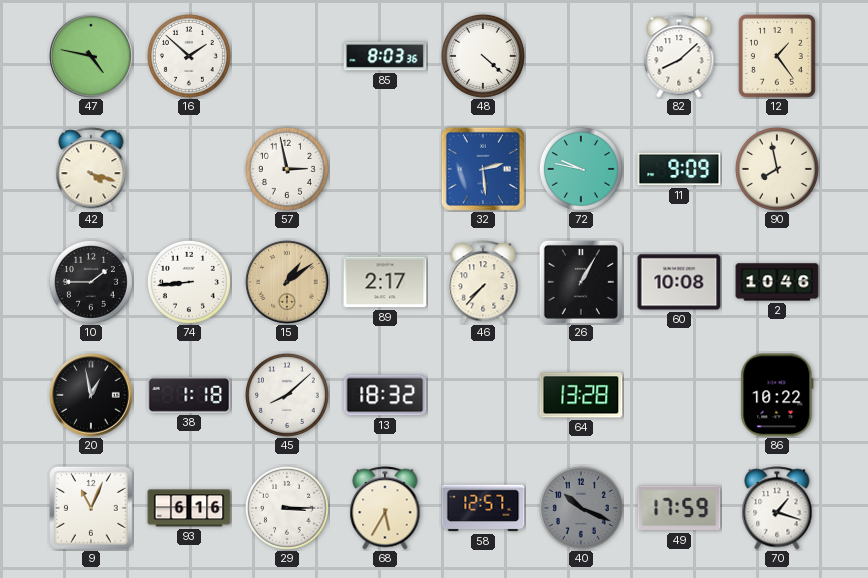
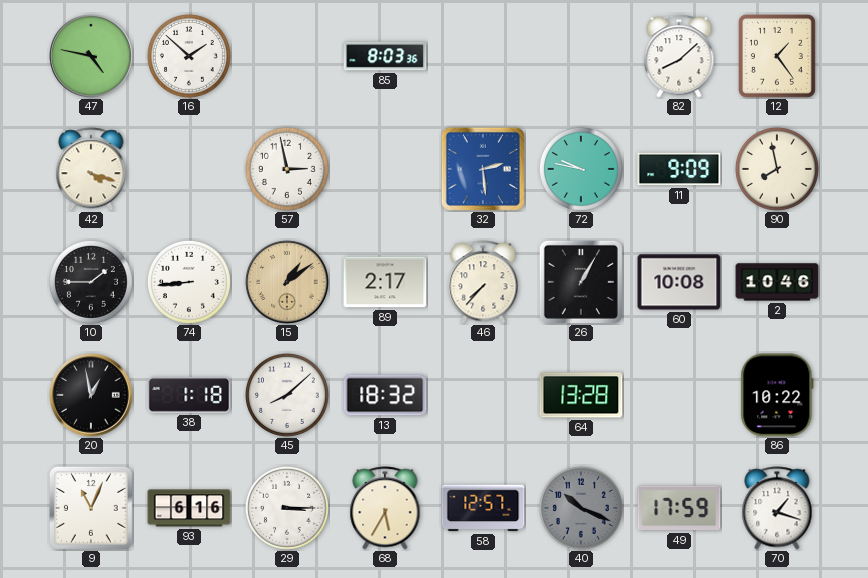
48: 4:22 -> none (483, 56)
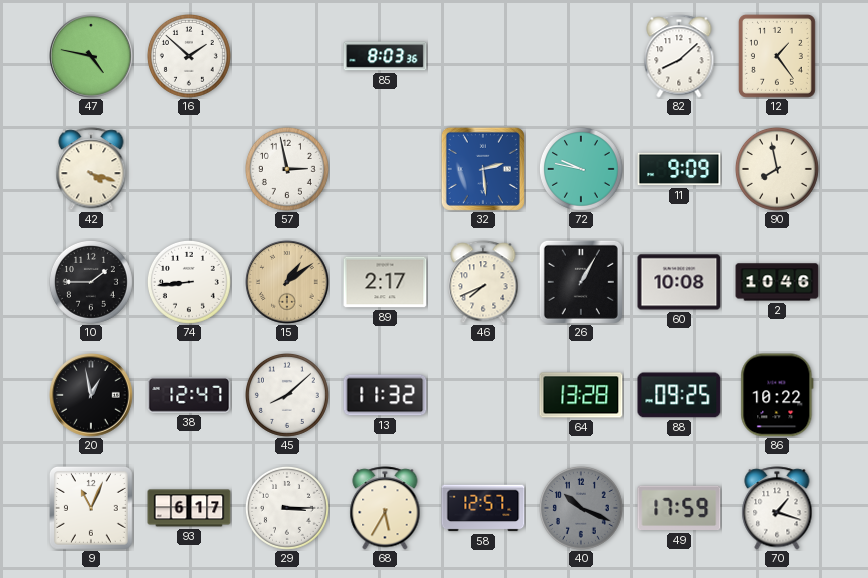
46: 7:37 -> 7:41 (483, 282)
38: 1:18 -> 12:47 (189, 395)
13: 18:32 -> 11:32 (385, 395)
88: none -> 09:25 (679, 395)
93: 6:16 -> 6:17 (189, 508)
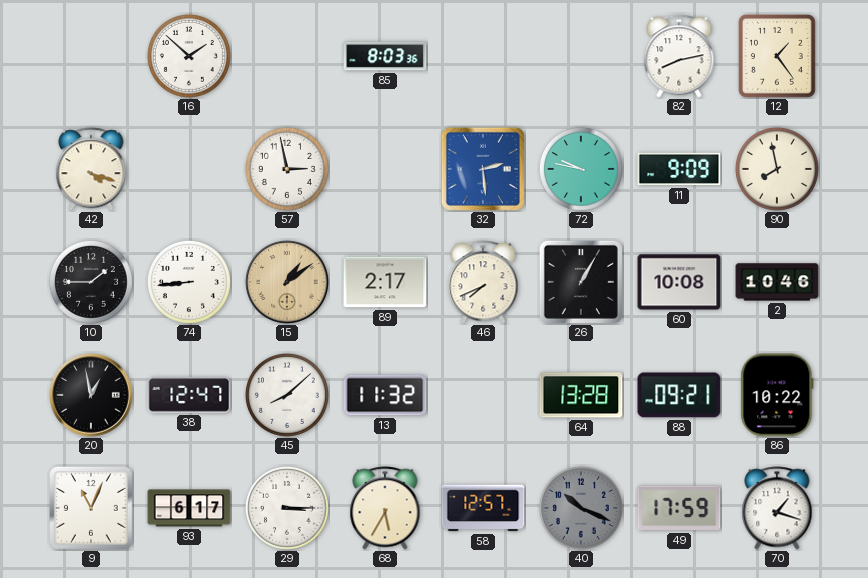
47: 4:47 -> none (91, 56)
82: 8:08 -> 8:13 (679, 56)
88: 09:25 -> 09:21 (679, 395)
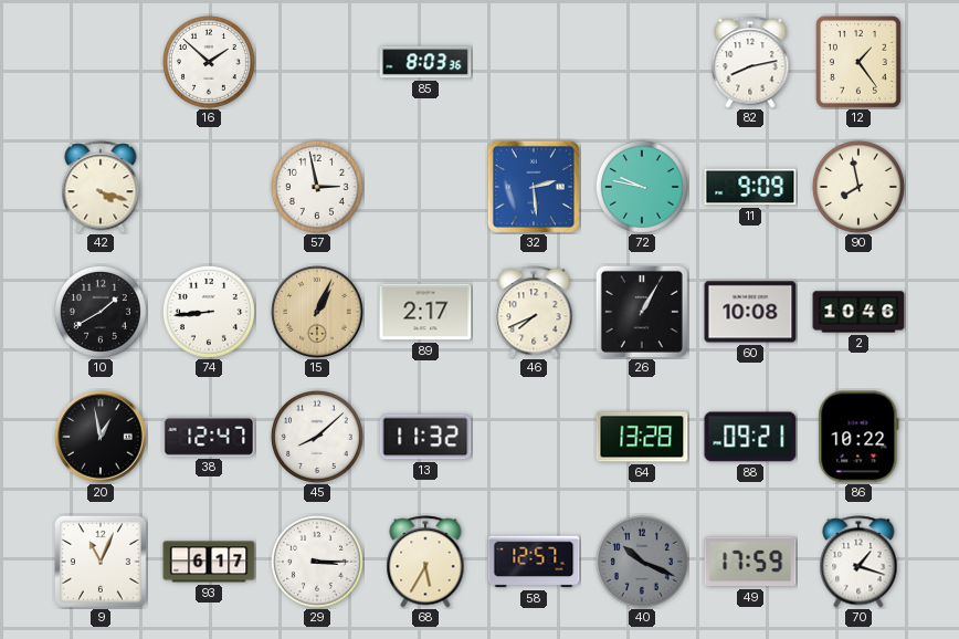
10: 1:45 -> 1:40 (101, 312)
15: 1:09 -> 1:04 (317, 312)
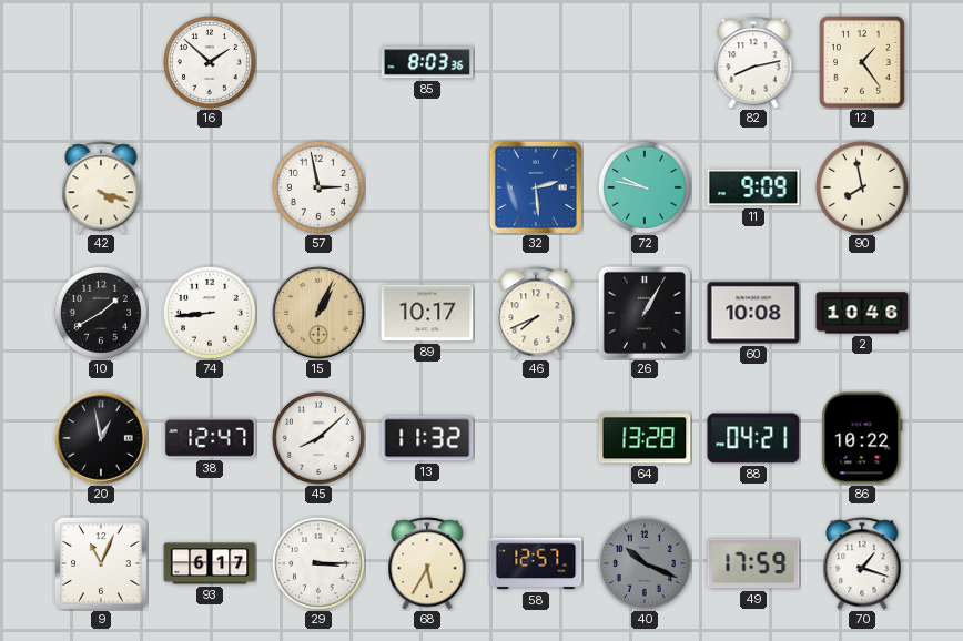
89: 2:17 -> 10:17 (427, 313)
88: 09:21 -> 04:21 (753, 438)
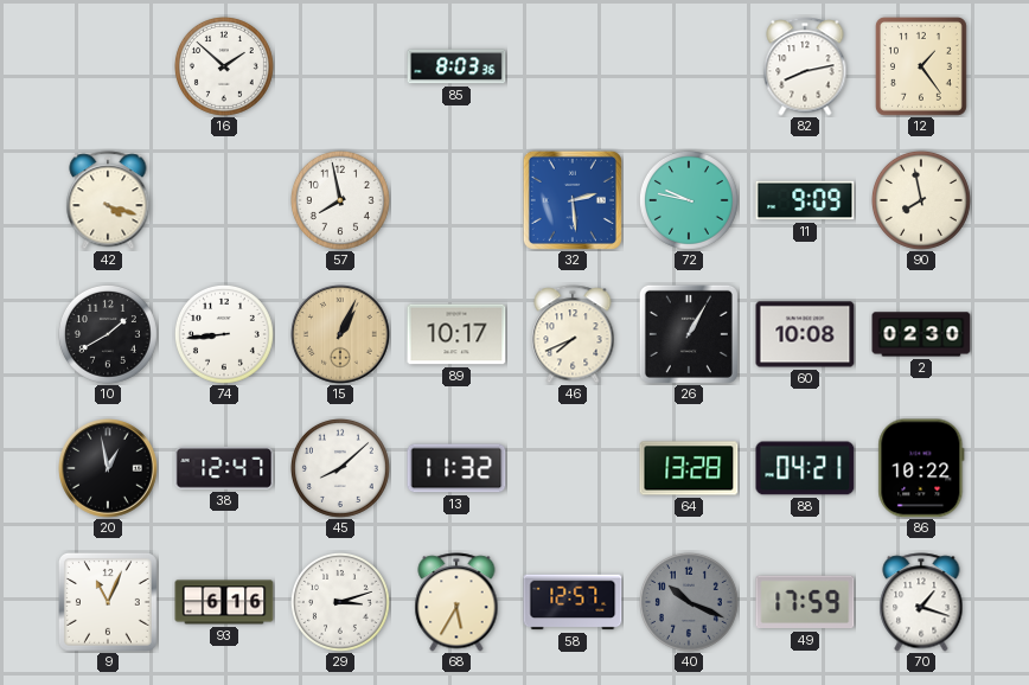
57: 2:58 -> 7:58 (340, 200)
2: 10:46 -> 02:30 (921, 334)
93: 6:17 -> 6:16 (224, 602)
29: 3:15 -> 3:12 (340, 602)
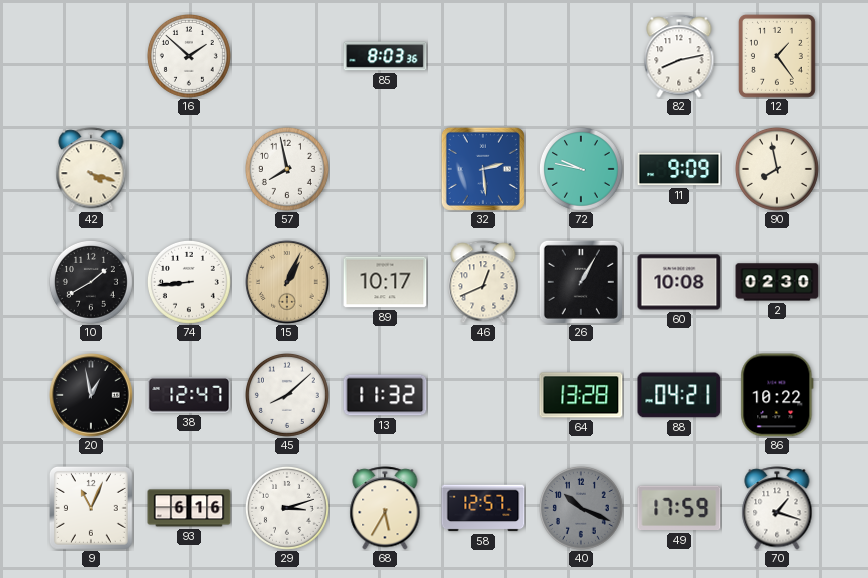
46: 7:41 -> 12:41 (483, 282)
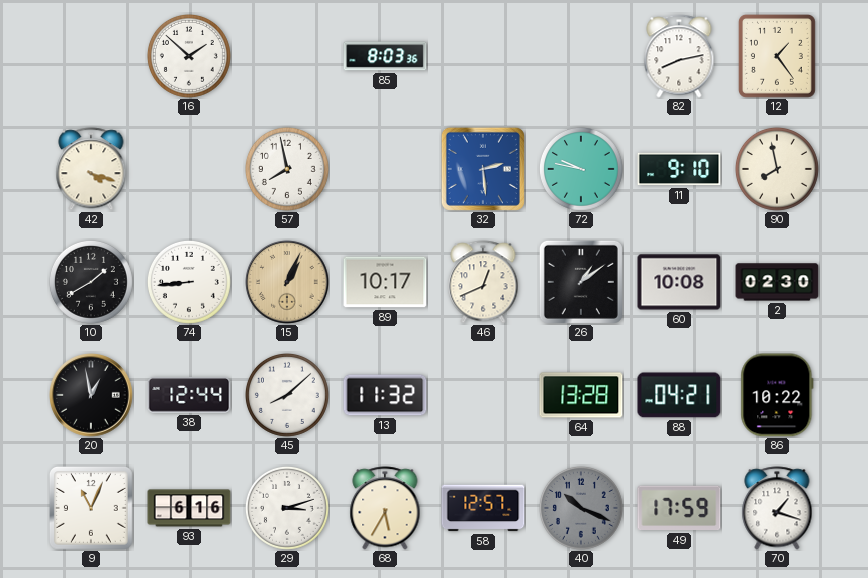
11: 9:09 -> 9:10 (679, 169)
26: 1:05 -> 1:09 (581, 282)
38: 12:47 -> 12:44 (189, 395)
